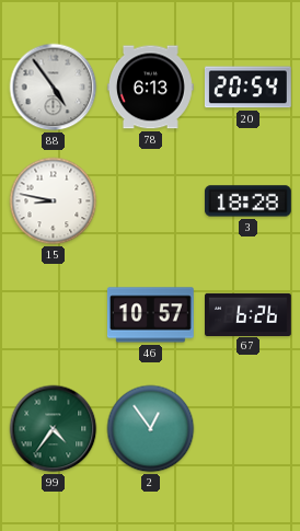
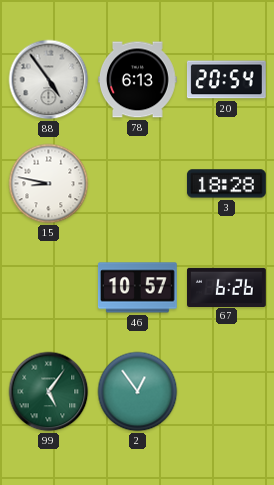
99: 4:36 -> 5:06 (49, 392)
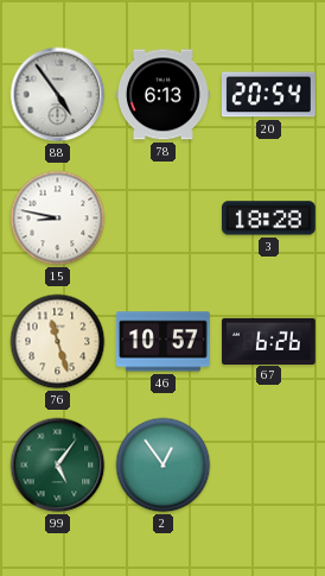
76: none -> 11:27 (58, 342)
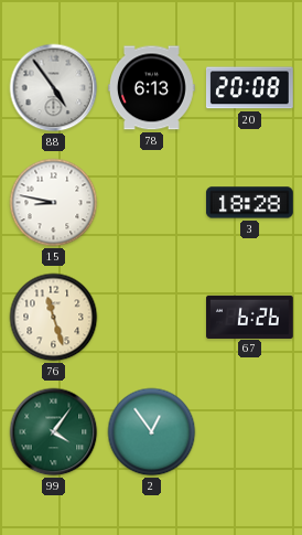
20: 20:54 -> 20:08 (249, 88)
46: 10:57 -> none (162, 342)
99: 5:06 -> 4:06 (54, 432)
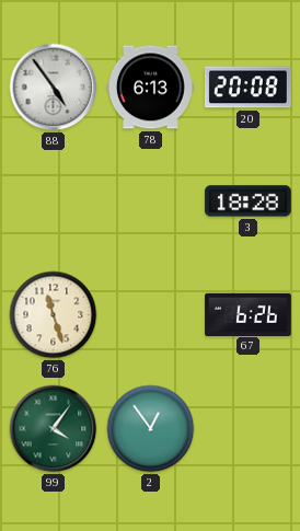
15: 8:47 -> none (54, 203)
